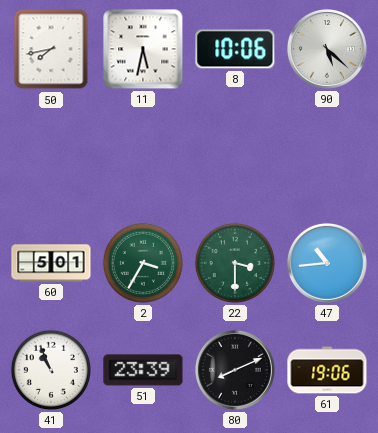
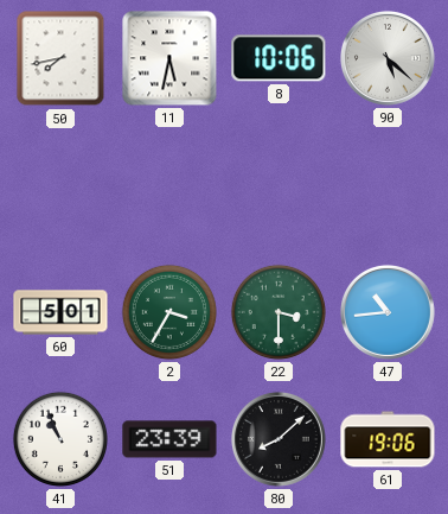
80: 8:11 -> 8:08 (279, 439)
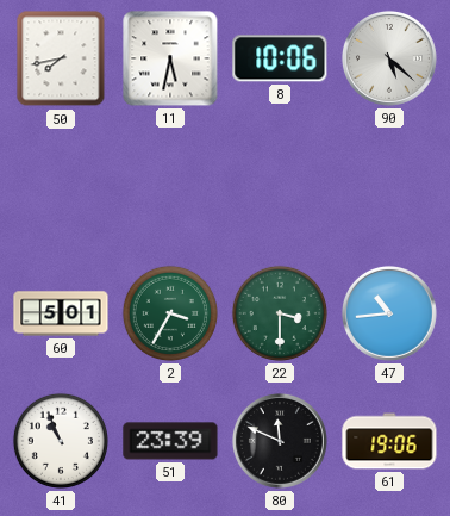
80: 8:08 -> 11:49 (280, 441)
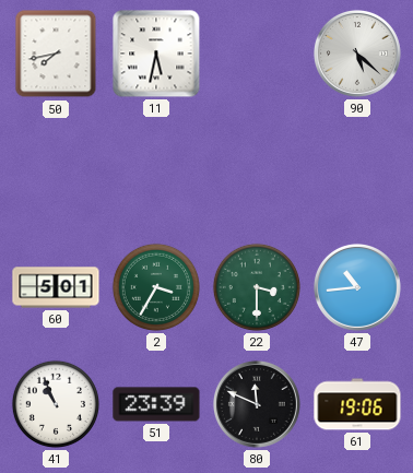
8: 10:06 -> none (280, 58)
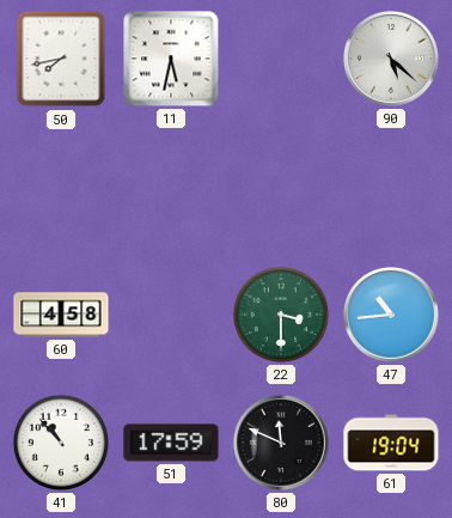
60: 5:01 -> 4:58 (61, 315)
2: 3:35 -> none (156, 287)
41: 10:56 -> 10:53 (61, 443)
51: 23:39 -> 17:59 (171, 443)
61: 19:06 -> 19:04 (391, 443)
